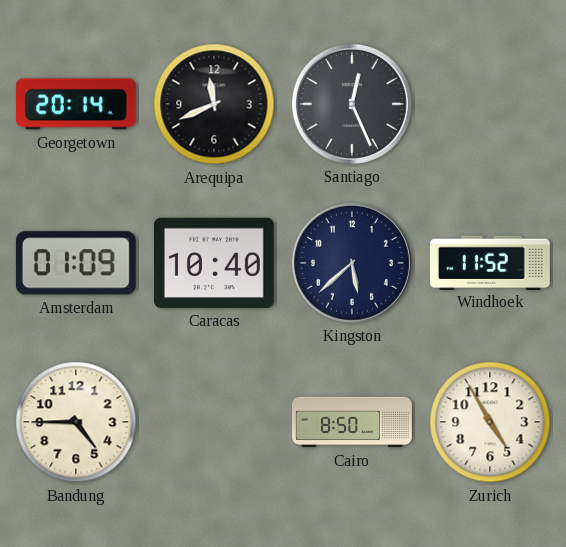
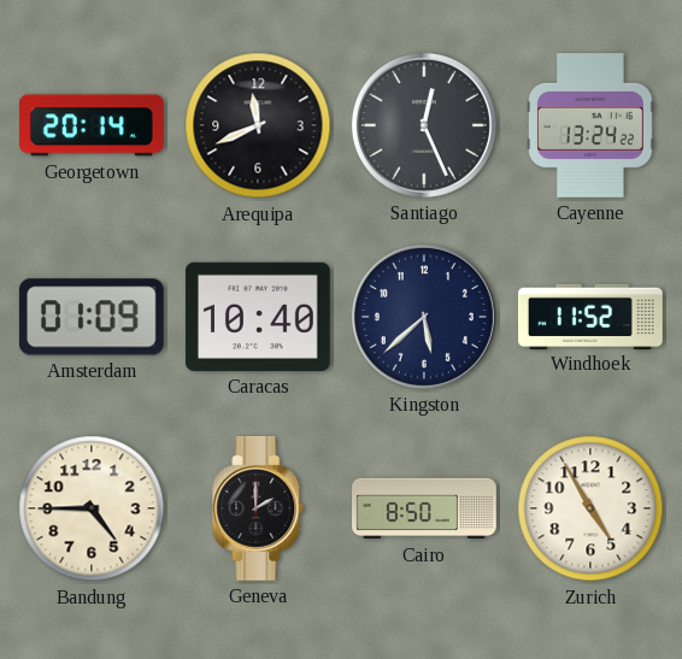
Cayenne: none -> 13:24 (590, 126)
Geneva: none -> 2:00 (258, 510)
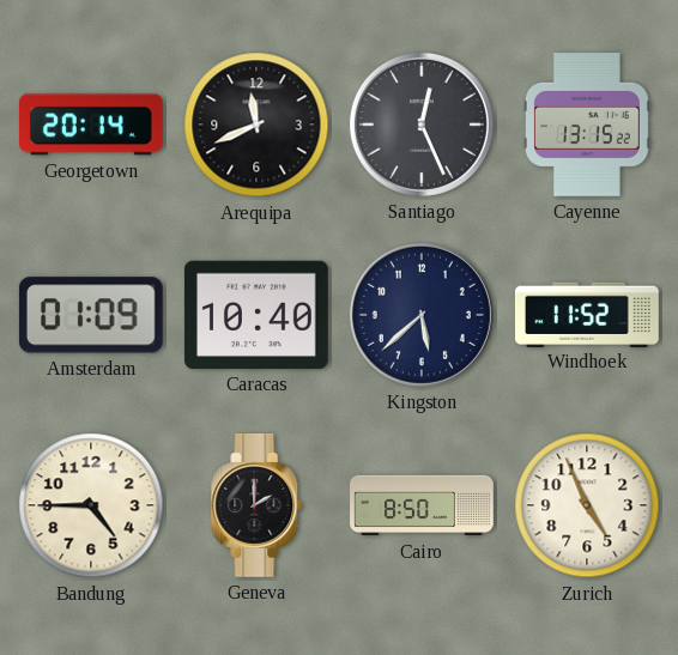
Cayenne: 13:24 -> 13:15 (587, 126)
Zurich: 4:55 -> 4:56 (587, 505)
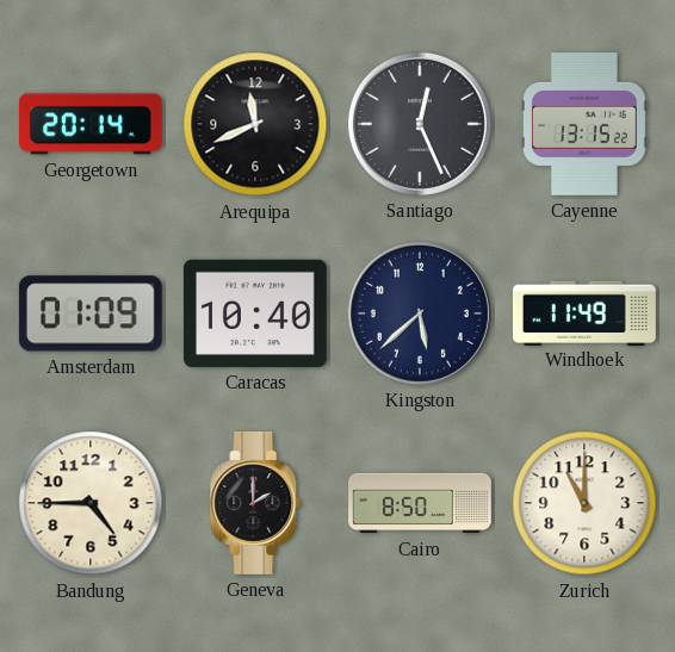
Windhoek: 11:52 -> 11:49 (584, 312)
Zurich: 4:56 -> 11:00 (584, 503)
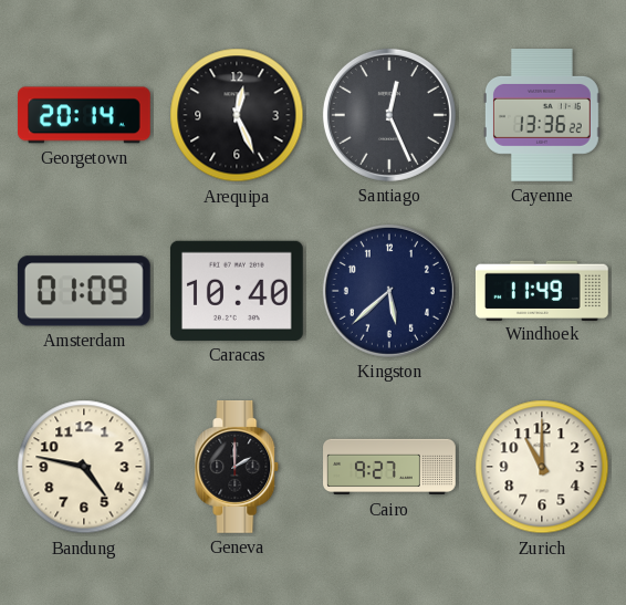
Arequipa: 11:41 -> 12:26 (237, 115)
Cayenne: 13:15 -> 13:36 (542, 116)
Bandung: 4:45 -> 4:47 (84, 467)
Cairo: 8:50 -> 9:27 (389, 467)
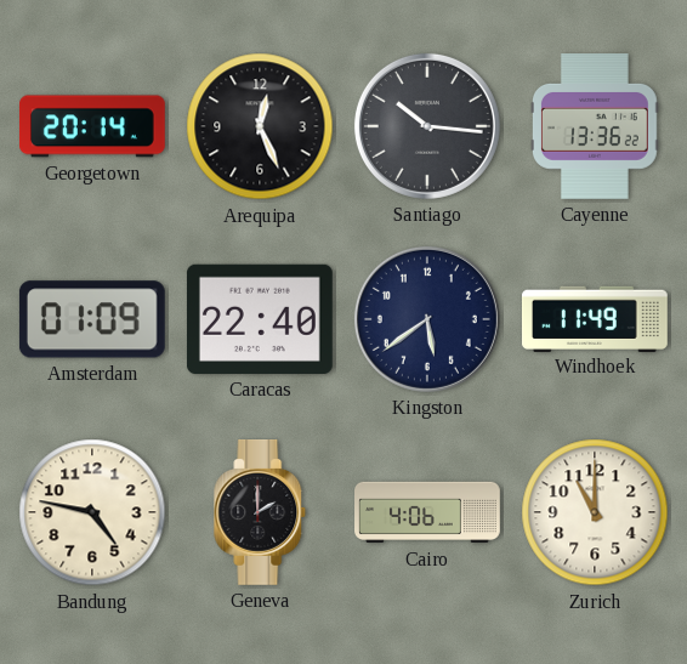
Santiago: 12:26 -> 10:16 (427, 126)
Caracas: 10:40 -> 22:40 (260, 319)
Kingston: 5:38 -> 5:39 (427, 319)
Cairo: 9:27 -> 4:06 (427, 512)
